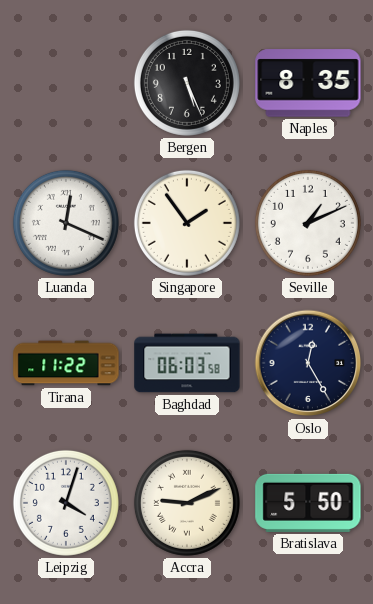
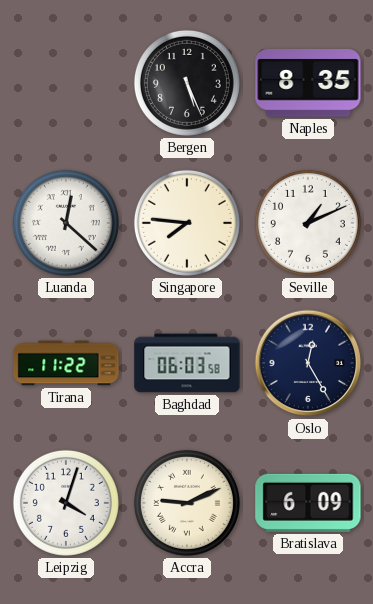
Luanda: 12:19 -> 12:22 (66, 223)
Singapore: 1:54 -> 7:46 (187, 223)
Bratislava: 5:50 -> 6:09 (308, 503)
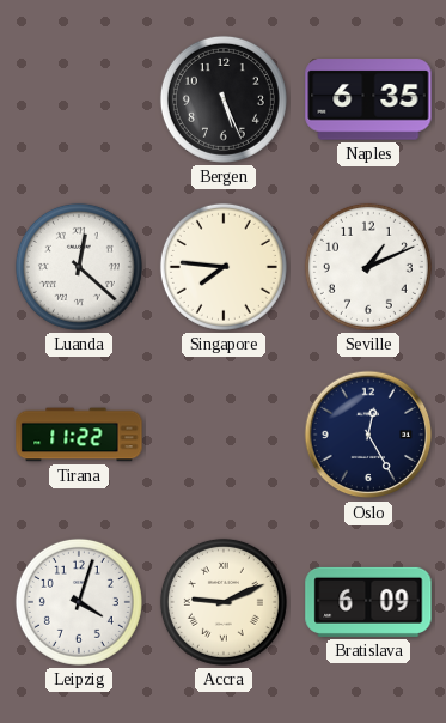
Naples: 8:35 -> 6:35 (368, 99)
Baghdad: 06:03 -> none (187, 363)
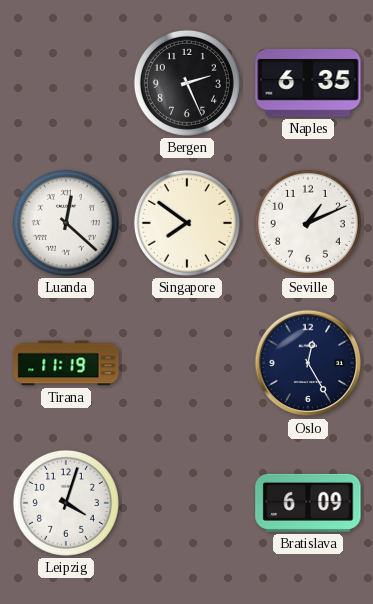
Bergen: 5:26 -> 2:26 (187, 83)
Singapore: 7:46 -> 7:51 (187, 223)
Tirana: 11:22 -> 11:19 (66, 363)
Accra: 9:11 -> none (224, 602)
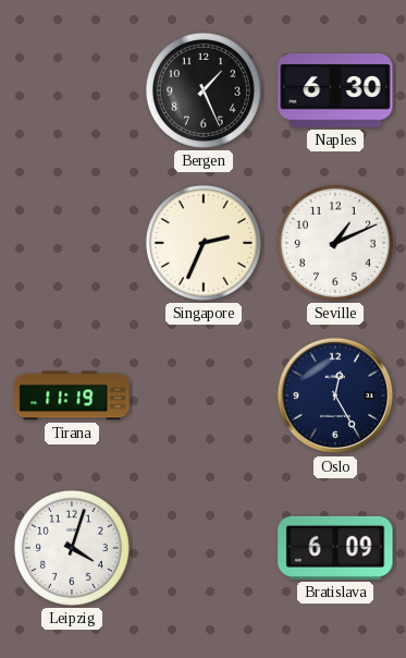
Bergen: 2:26 -> 1:26 (204, 90)
Naples: 6:35 -> 6:30 (335, 90)
Luanda: 12:22 -> none (66, 223)
Singapore: 7:51 -> 2:34 (204, 243)
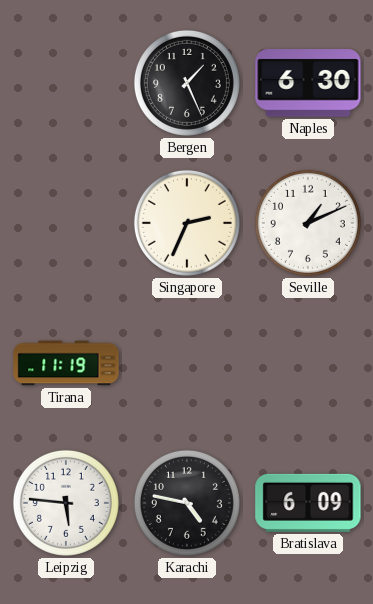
Oslo: 12:25 -> none (335, 395)
Leipzig: 4:03 -> 5:46 (66, 503)
Karachi: none -> 4:47 (187, 503)
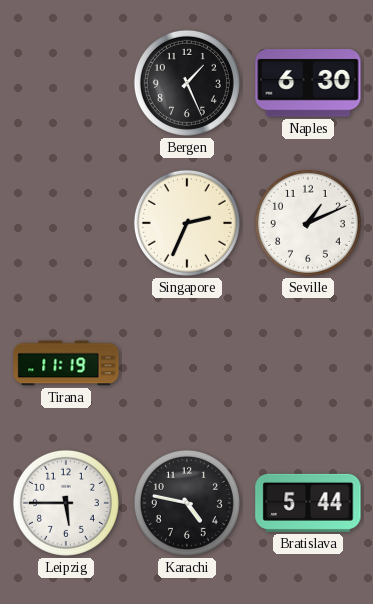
Leipzig: 5:46 -> 5:45 (66, 503)
Bratislava: 6:09 -> 5:44 (308, 503)
